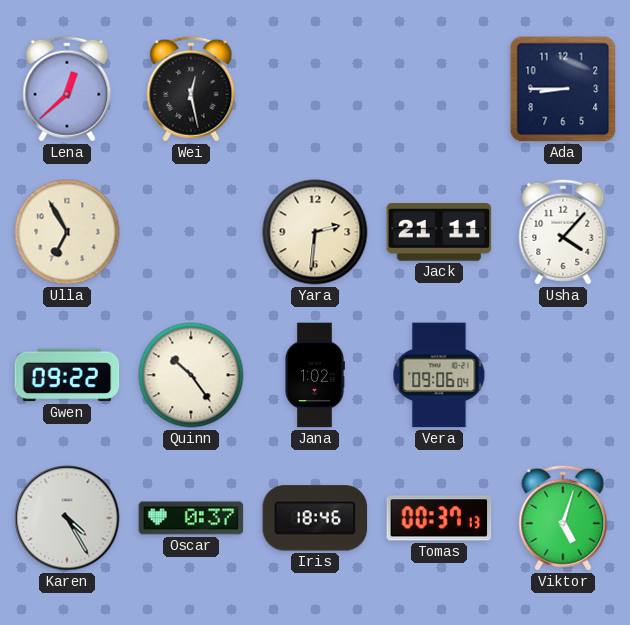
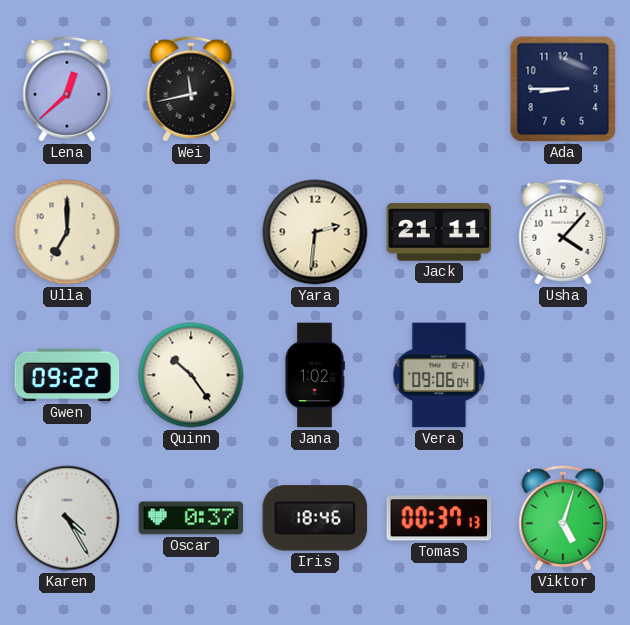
Wei: 12:28 -> 11:43 (191, 89)
Ulla: 6:55 -> 7:00 (67, 232)
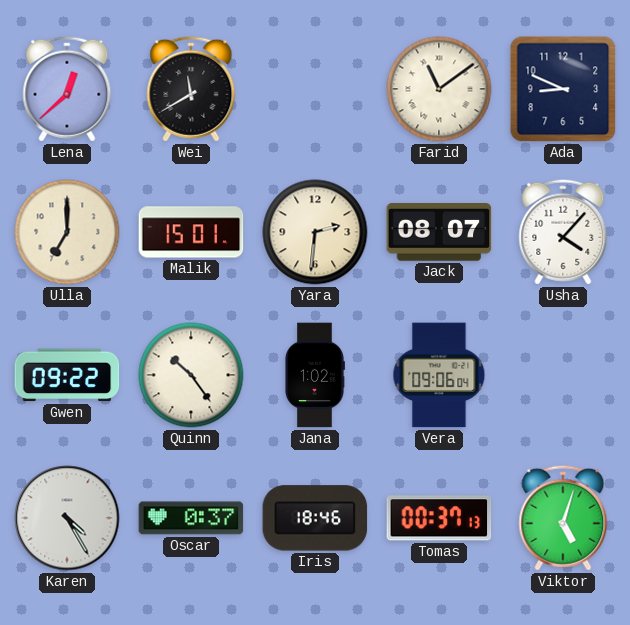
Wei: 11:43 -> 11:40 (191, 89)
Farid: none -> 11:09 (439, 89)
Ada: 8:45 -> 8:49 (563, 89)
Malik: none -> 15:01 (191, 232)
Jack: 21:11 -> 08:07 (439, 232)
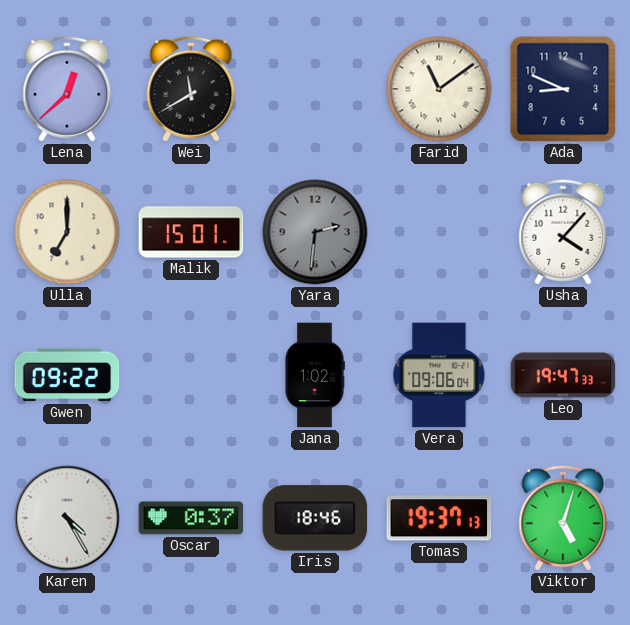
Yara dial: cream -> grey (315, 232)
Jack: 08:07 -> none (439, 232)
Quinn: 10:24 -> none (191, 375)
Leo: none -> 19:47 (563, 375)
Tomas: 00:37 -> 19:37 (439, 518)
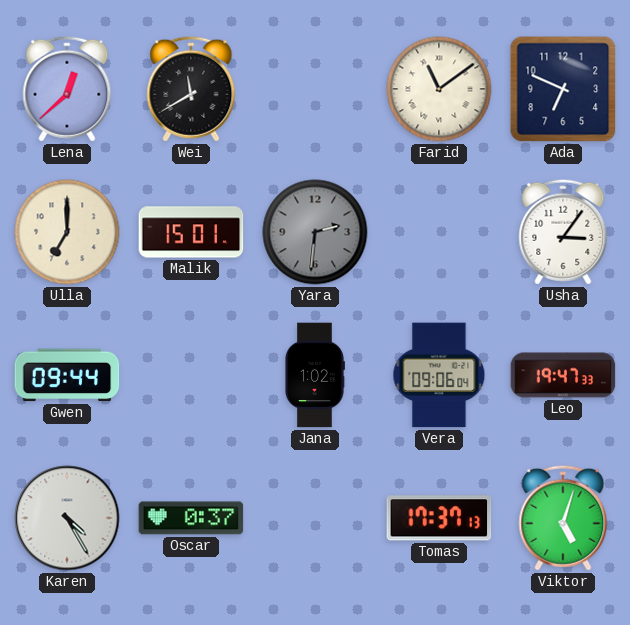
Ada: 8:49 -> 6:49 (563, 89)
Usha: 4:07 -> 3:06 (563, 232)
Gwen: 09:22 -> 09:44 (67, 375)
Iris: 18:46 -> none (315, 518)
Tomas: 19:37 -> 17:37 (439, 518)
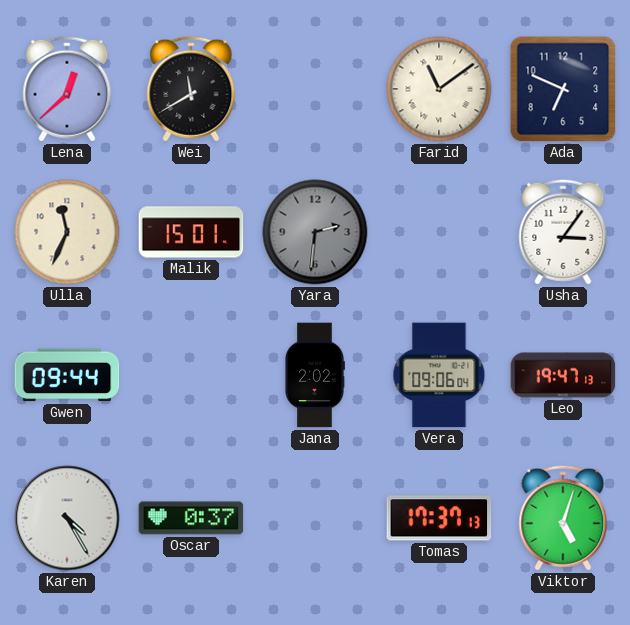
Ulla: 7:00 -> 11:34 (67, 232)
Jana: 1:02 -> 2:02 (315, 375)
Leo: 19:47:33 -> 19:47:13 (563, 375)
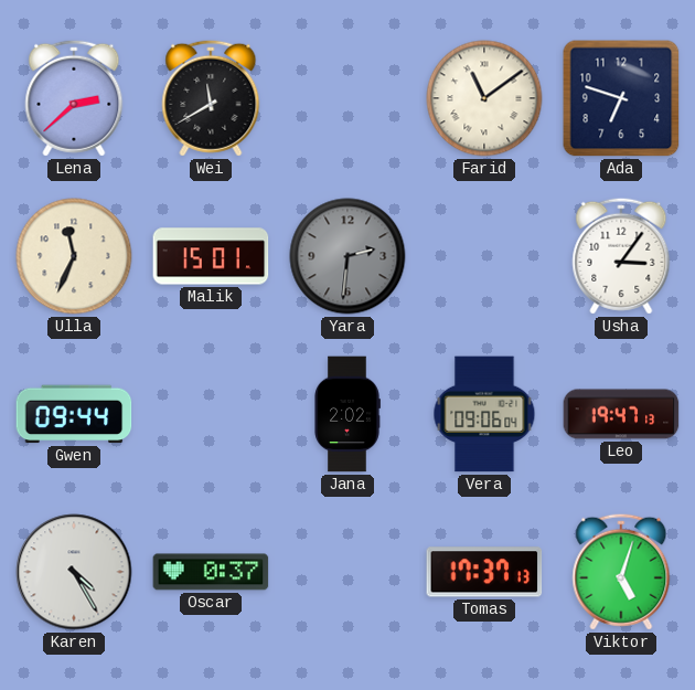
Lena: 12:38 -> 2:38 (74, 98)
Ada: 6:49 -> 6:48 (621, 98)
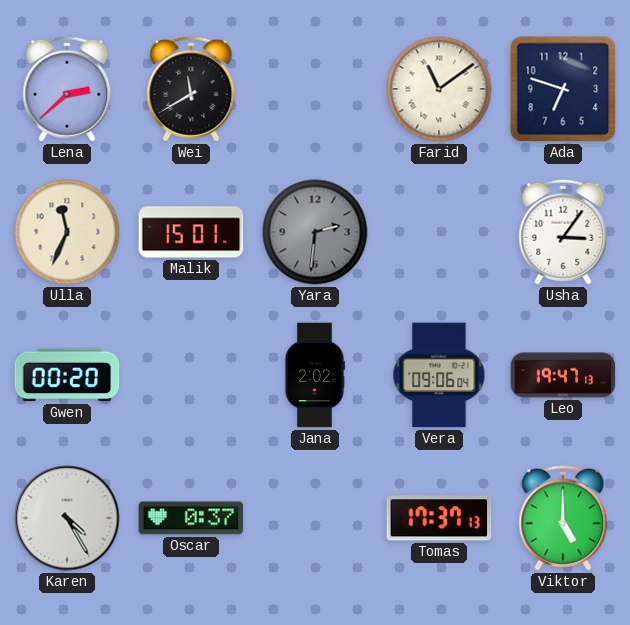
Gwen: 09:44 -> 00:20 (67, 375)
Viktor: 5:03 -> 5:00 (563, 518)
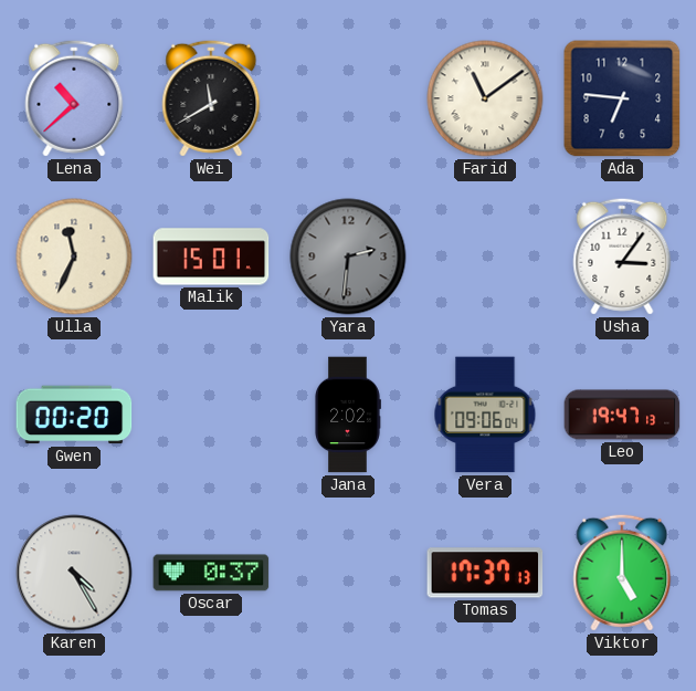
Lena: 2:38 -> 10:38 (74, 98)
Ada: 6:48 -> 6:46 (622, 98)
